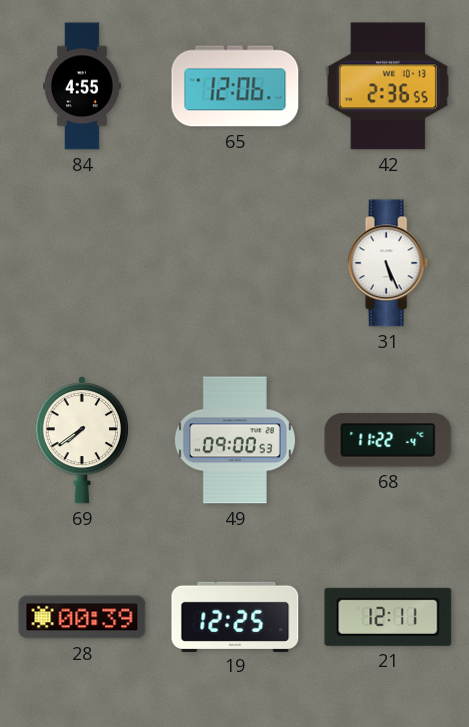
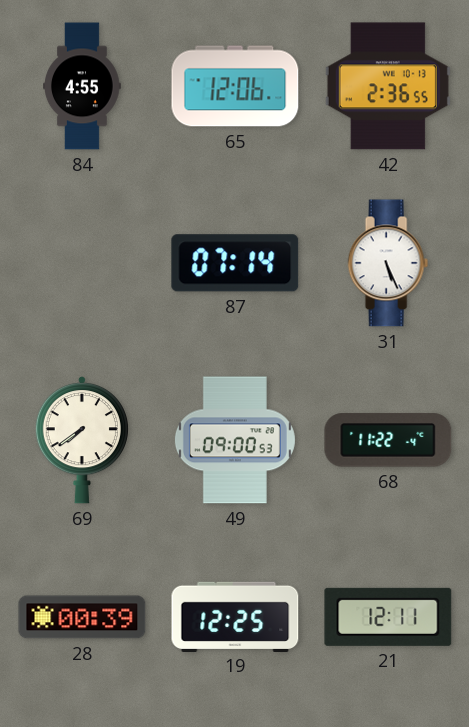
87: none -> 07:14 (235, 263)
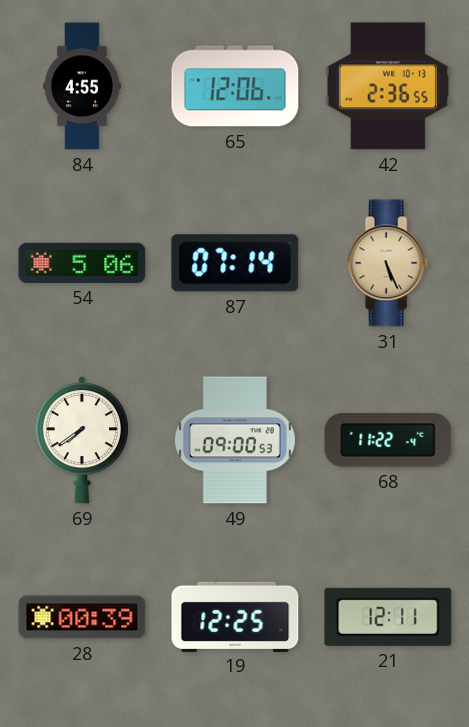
54: none -> 5:06 (82, 263)
31 dial: white -> champagne (388, 263)
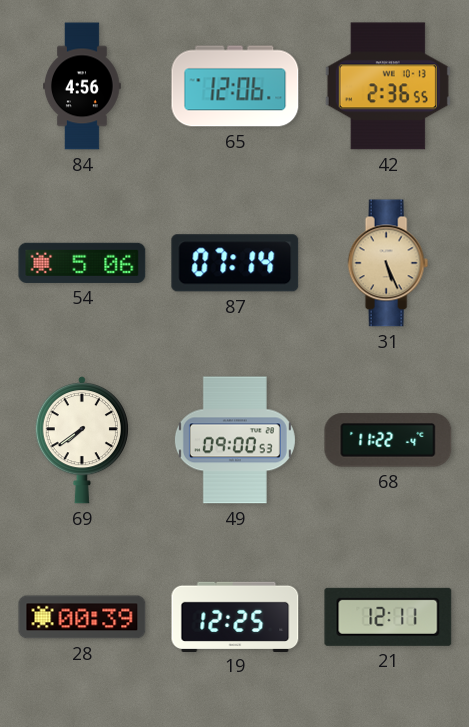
84: 4:55 -> 4:56 (83, 86)
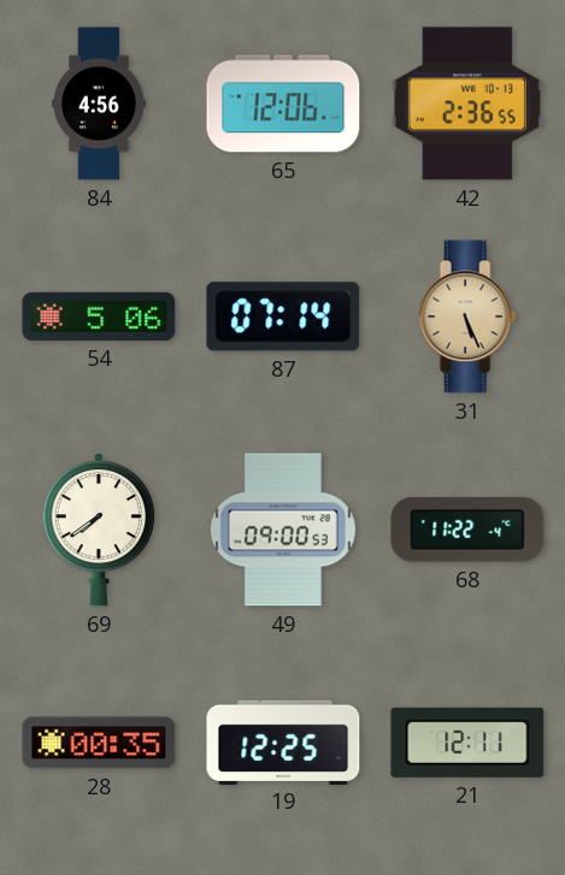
28: 00:39 -> 00:35 (99, 743)
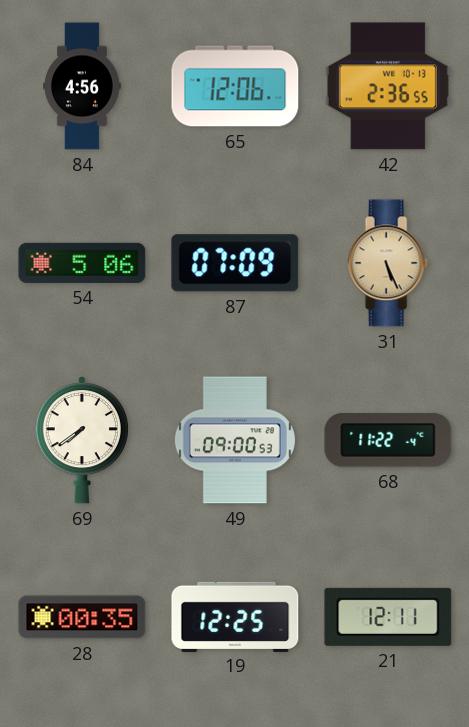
87: 07:14 -> 07:09 (235, 263)
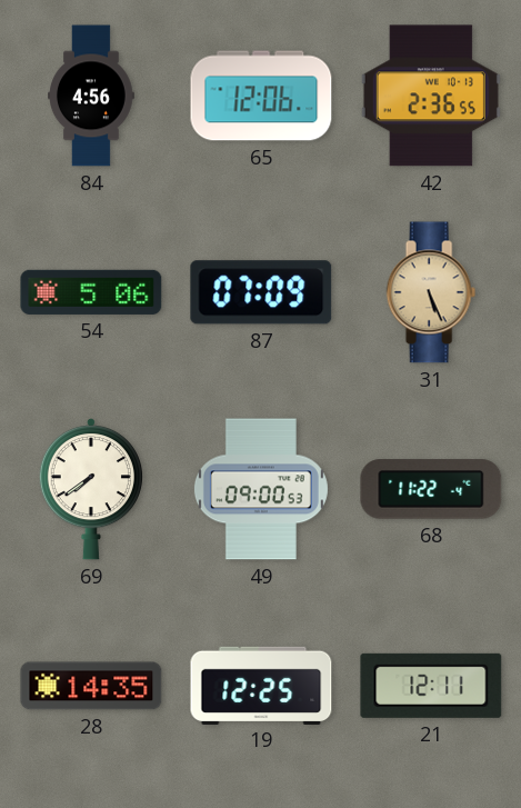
28: 00:35 -> 14:35 (91, 686)
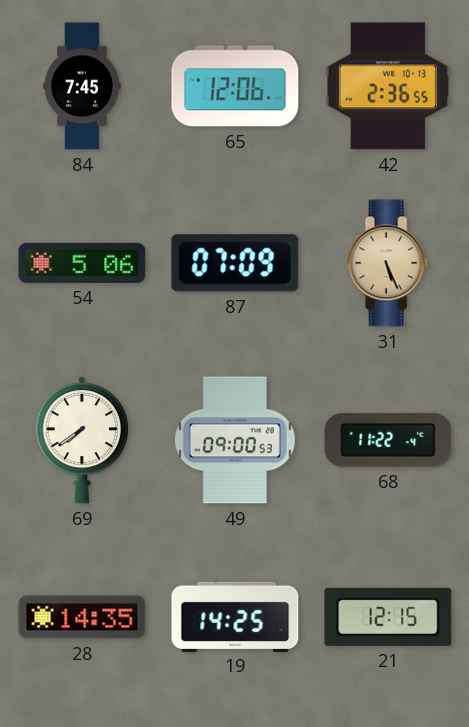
84: 4:56 -> 7:45 (83, 86)
19: 12:25 -> 14:25 (235, 616)
21: 12:11 -> 12:15 (388, 617)
